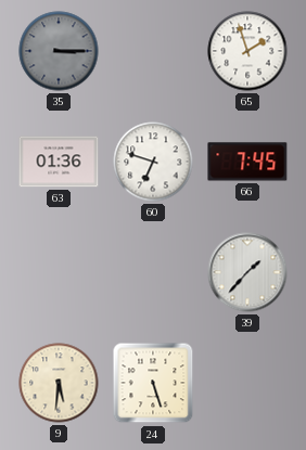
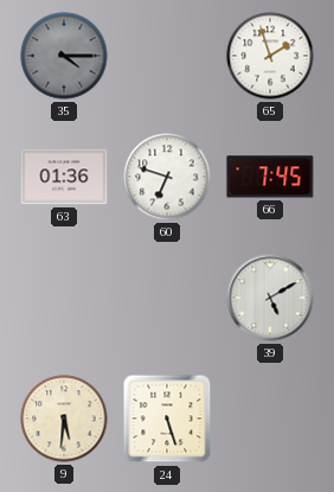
35: 3:15 -> 4:15 (64, 56)
39: 1:37 -> 5:10 (270, 298)
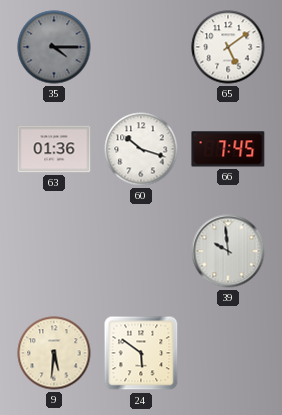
65: 1:57 -> 5:09 (228, 47)
60: 6:48 -> 10:18 (141, 149)
39: 5:10 -> 9:59 (228, 251)
24: 5:27 -> 5:51 (141, 353)
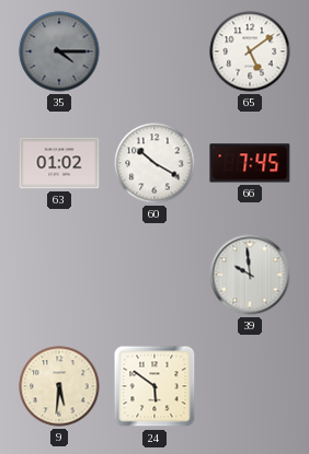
63: 01:36 -> 01:02 (59, 163)
60: 10:18 -> 10:20 (154, 163)
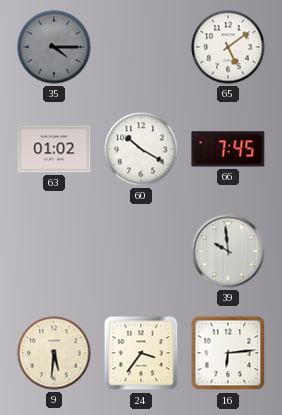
24: 5:51 -> 3:36 (141, 353)
16: none -> 6:14 (228, 353)
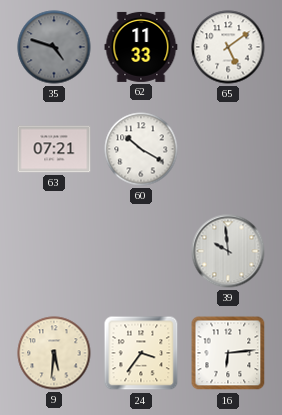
35: 4:15 -> 4:48 (54, 47)
62: none -> 11:33 (141, 47)
63: 01:02 -> 07:21 (54, 149)
66: 7:45 -> none (228, 149)
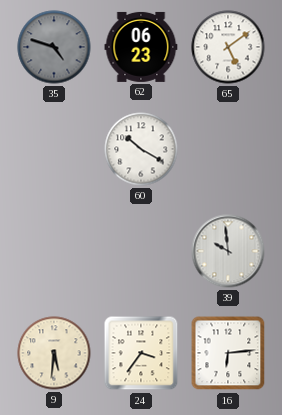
62: 11:33 -> 06:23 (141, 47)
63: 07:21 -> none (54, 149)
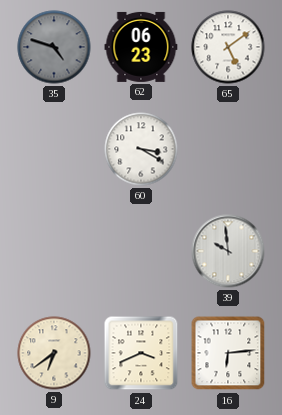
60: 10:20 -> 3:20 (141, 149)
9: 5:31 -> 6:39 (54, 353)
24: 3:36 -> 3:41 (141, 353)
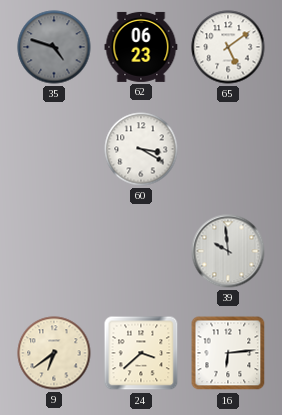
24: 3:41 -> 3:38 (141, 353)
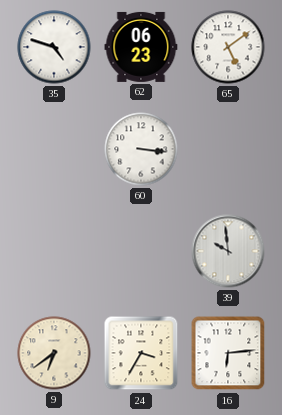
35 dial: grey -> white (54, 47)
60: 3:20 -> 3:16 (141, 149)
24: 3:38 -> 3:35 (141, 353)
